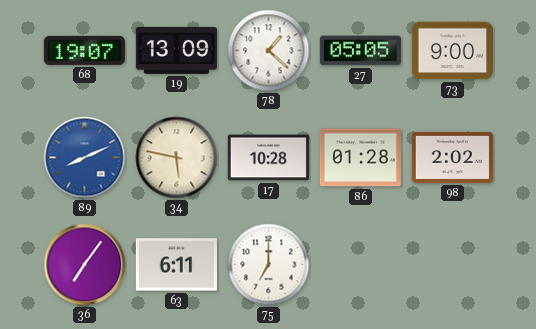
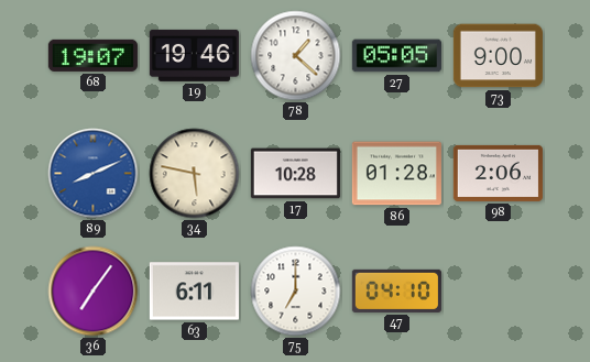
19: 13:09 -> 19:46 (194, 55)
98: 2:02 -> 2:06 (498, 173)
47: none -> 04:10 (396, 290)
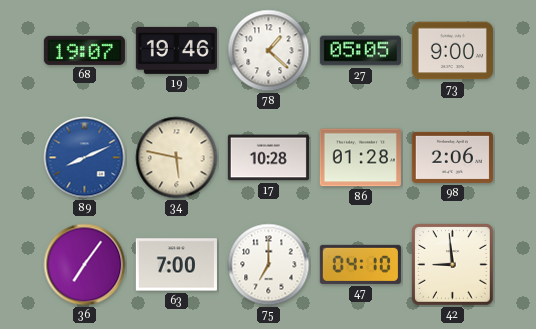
63: 6:11 -> 7:00 (176, 265)
42: none -> 8:59 (453, 265)
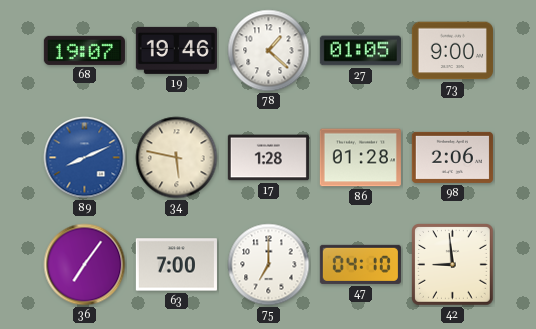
27: 05:05 -> 01:05 (360, 51)
17: 10:28 -> 1:28 (268, 158)
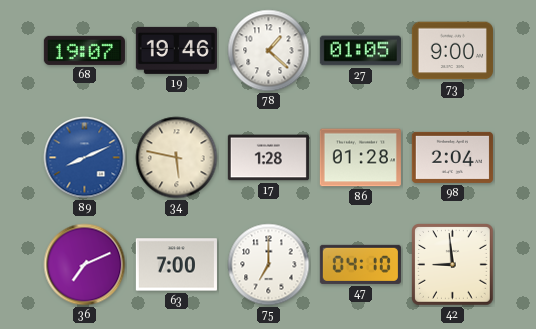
98: 2:06 -> 2:04 (452, 157)
36: 7:06 -> 7:11 (85, 265)
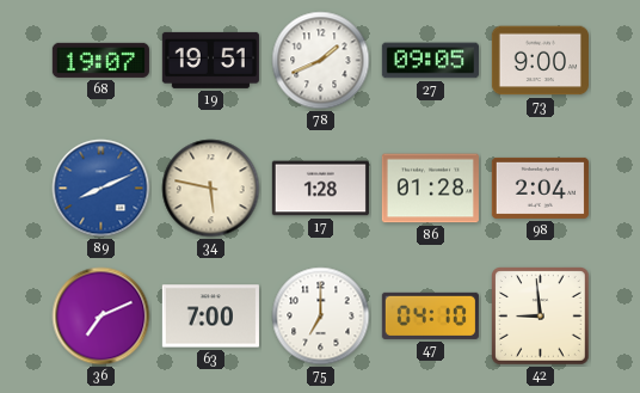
19: 19:46 -> 19:51 (210, 60)
78: 1:22 -> 1:41 (321, 61)
27: 01:05 -> 09:05 (430, 61)
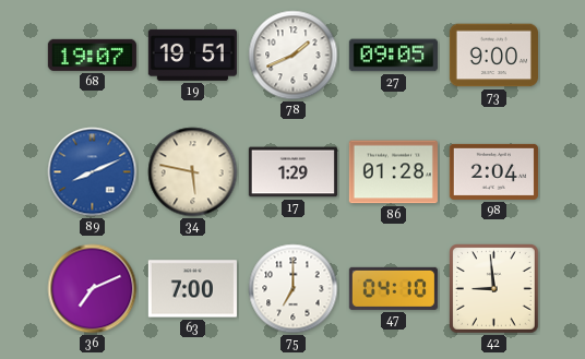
17: 1:28 -> 1:29 (292, 172)
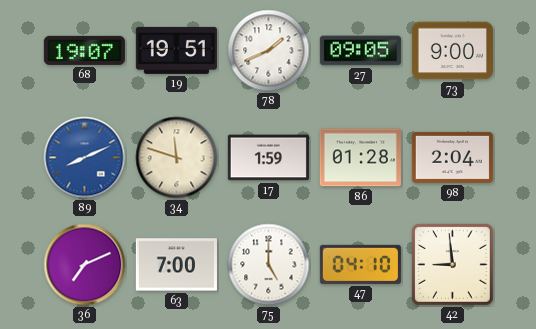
34: 5:47 -> 11:48 (177, 158)
17: 1:29 -> 1:59 (268, 158)
75: 7:00 -> 5:00 (269, 265)
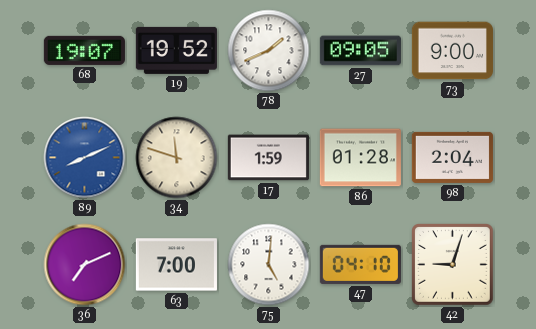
19: 19:51 -> 19:52 (176, 50)
75: 5:00 -> 5:01 (269, 265)
42: 8:59 -> 9:03 (453, 265)
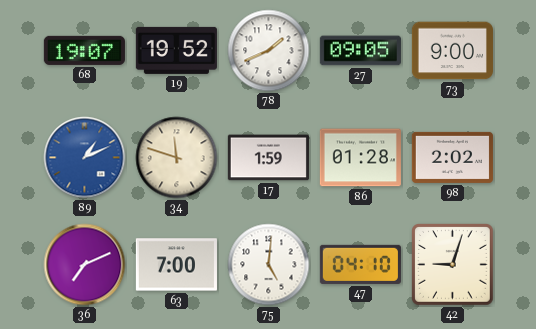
89: 8:11 -> 1:11 (85, 158)
98: 2:04 -> 2:02 (452, 157)
